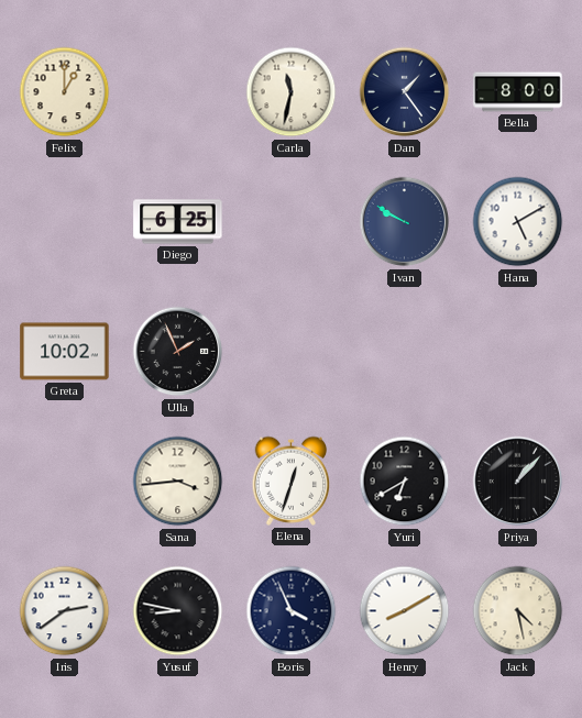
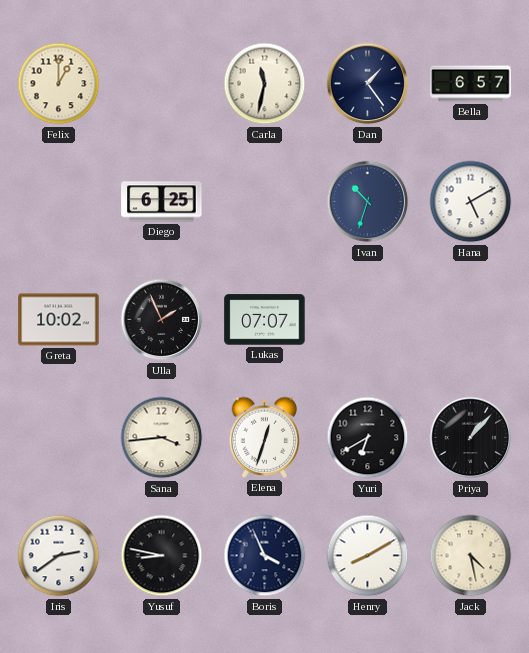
Bella: 8:00 -> 6:57 (471, 84)
Ivan: 9:50 -> 10:33 (368, 202)
Lukas: none -> 07:07 (265, 320)
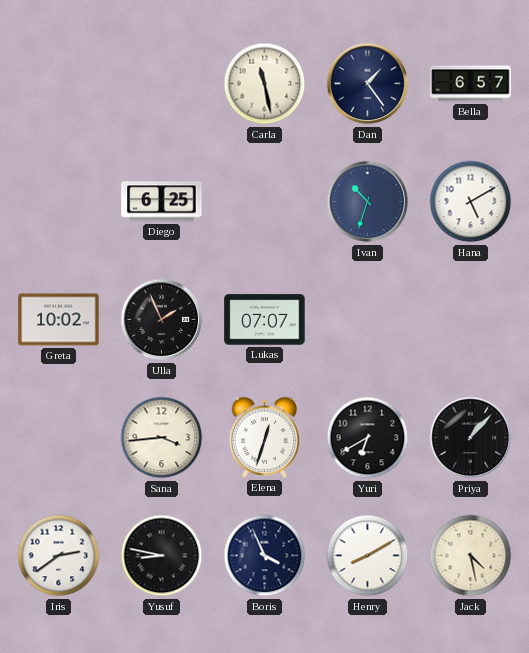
Felix: 1:00 -> none (59, 84)
Carla: 11:32 -> 11:28 (265, 84)
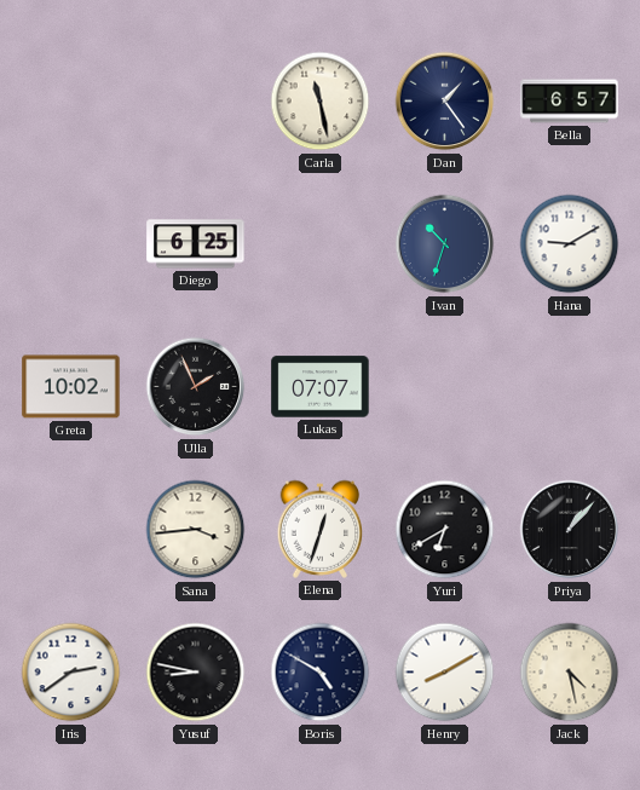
Hana: 5:10 -> 9:10 (570, 244)
Boris: 3:56 -> 4:50 (321, 673)
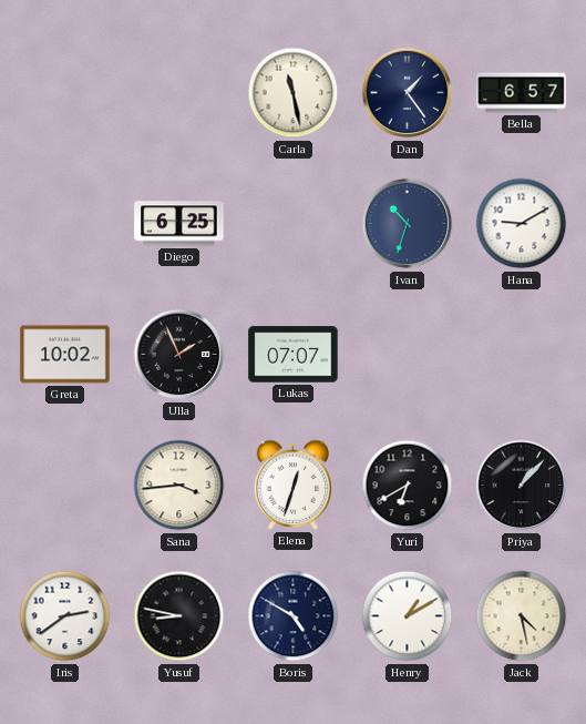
Henry: 8:10 -> 1:10 (408, 616)
